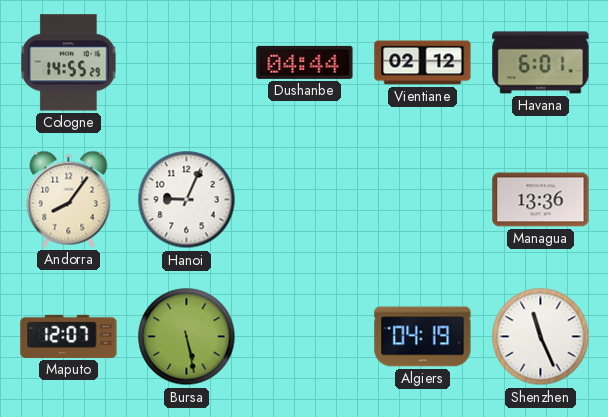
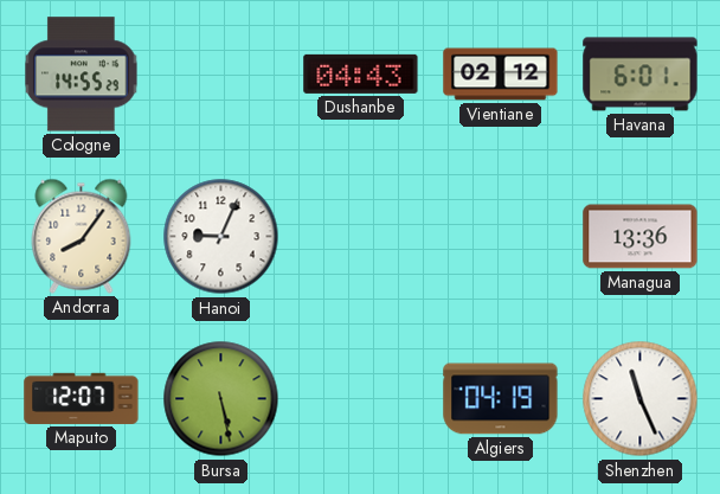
Dushanbe: 04:44 -> 04:43 (361, 73)
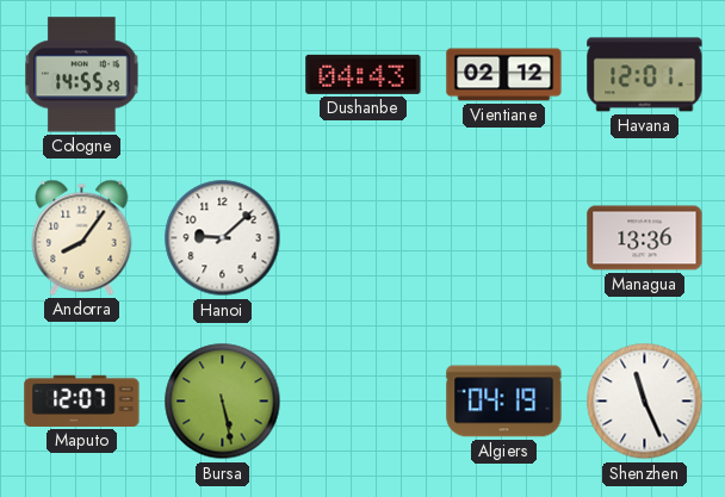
Havana: 6:01 -> 12:01 (645, 75)
Hanoi: 9:04 -> 9:08 (223, 238)
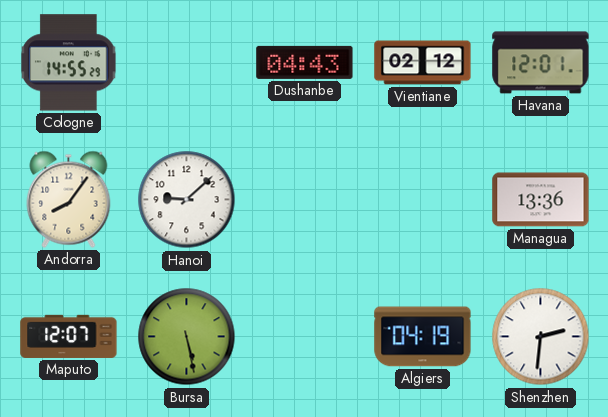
Shenzhen: 11:26 -> 2:31 (541, 337)
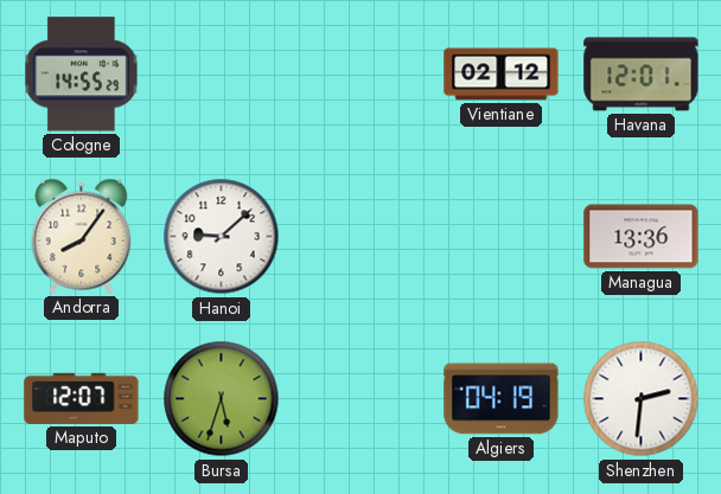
Dushanbe: 04:43 -> none (305, 62)
Bursa: 5:28 -> 5:33 (222, 399)
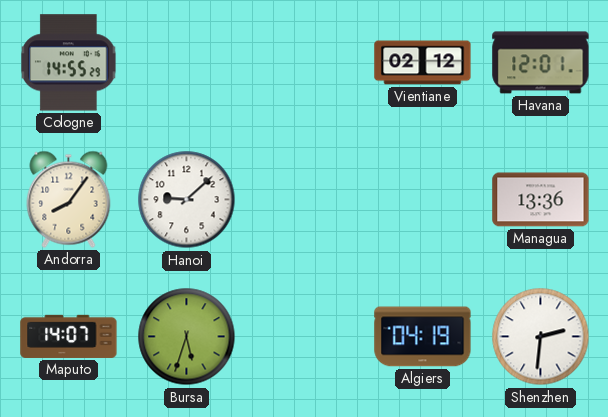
Maputo: 12:07 -> 14:07 (69, 336)
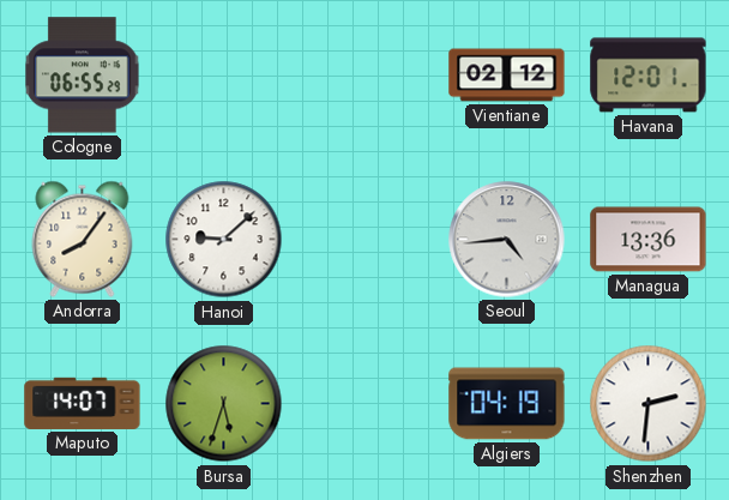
Cologne: 14:55 -> 06:55 (83, 76)
Seoul: none -> 4:44 (507, 240)
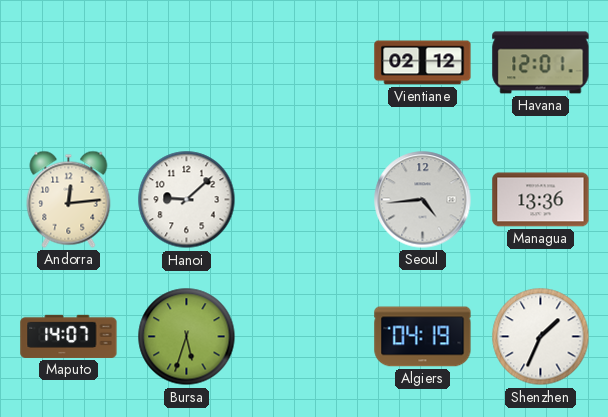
Cologne: 06:55 -> none (83, 76)
Andorra: 8:06 -> 12:14 (69, 199)
Shenzhen: 2:31 -> 1:34 (541, 337)
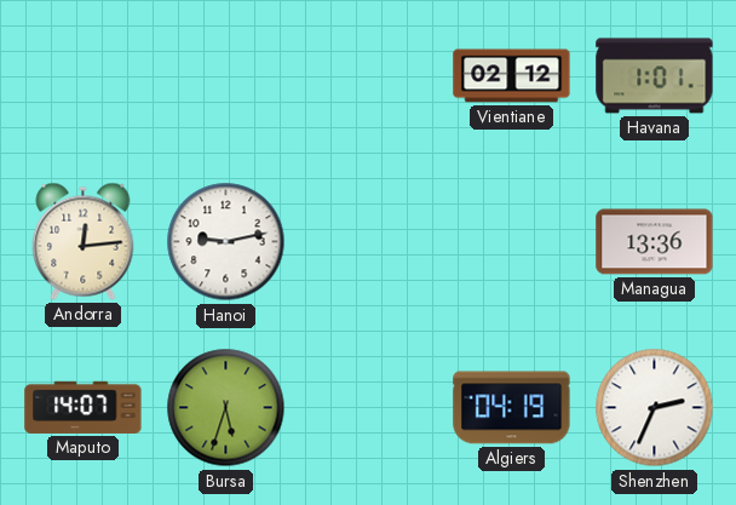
Havana: 12:01 -> 1:01 (655, 76)
Hanoi: 9:08 -> 9:13 (226, 242)
Seoul: 4:44 -> none (423, 200)
Shenzhen: 1:34 -> 2:34 (655, 408)
